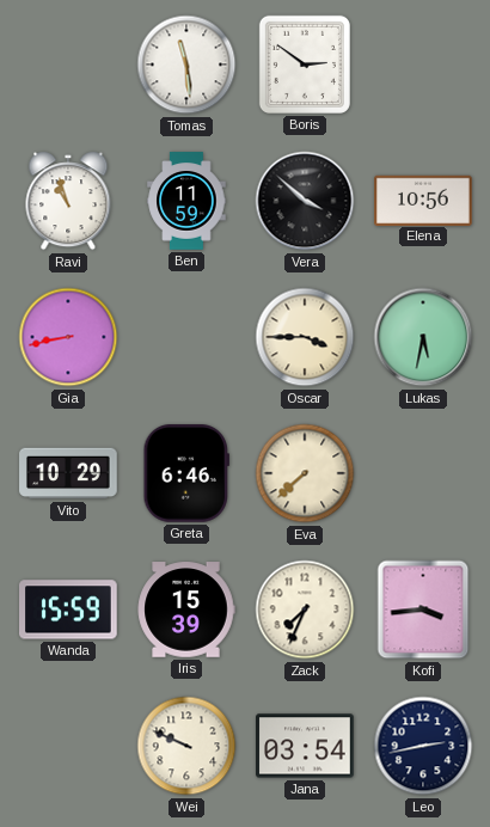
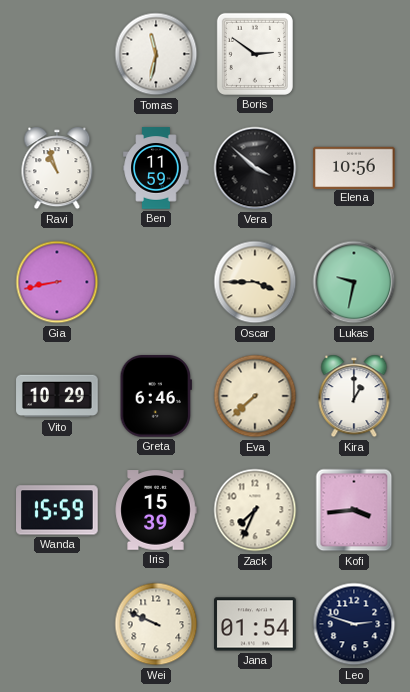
Tomas: 11:29 -> 11:32 (156, 54)
Lukas: 5:32 -> 9:32 (354, 282)
Kira: none -> 1:00 (354, 396)
Jana: 03:54 -> 01:54 (255, 624)
Leo: 2:43 -> 2:48 (354, 624)
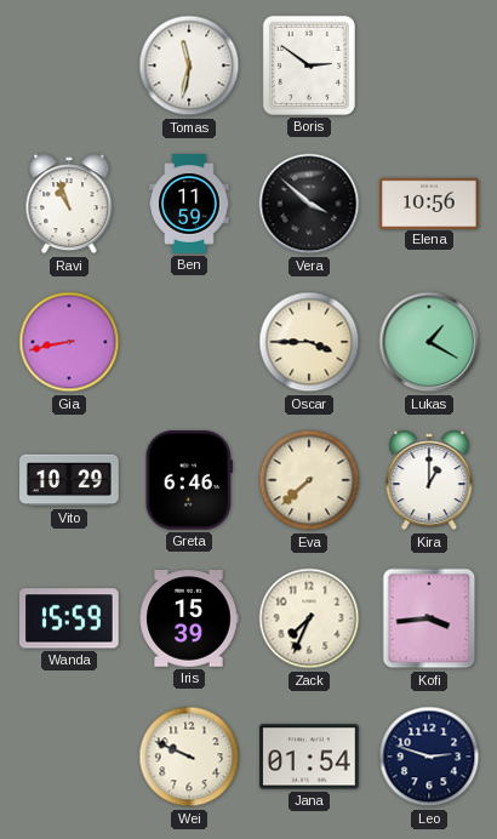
Lukas: 9:32 -> 1:20 (429, 342)
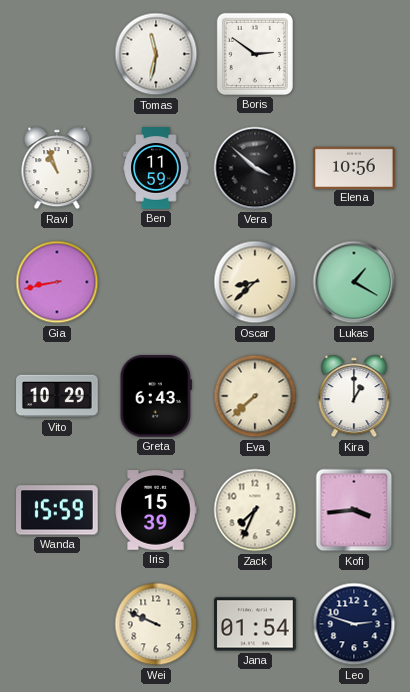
Oscar: 3:45 -> 8:38 (255, 282)
Greta: 6:46 -> 6:43 (156, 397)
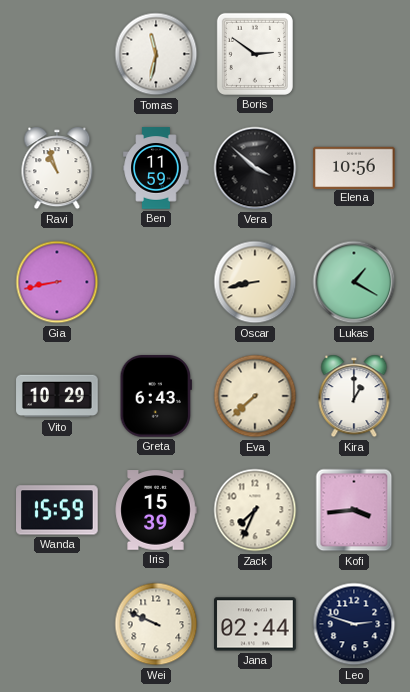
Oscar: 8:38 -> 8:43 (255, 282)
Jana: 01:54 -> 02:44 (255, 624)
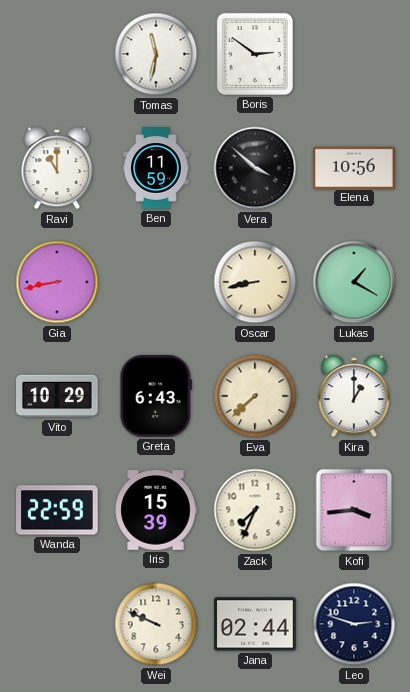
Ravi: 10:57 -> 11:00 (57, 168)
Wanda: 15:59 -> 22:59 (58, 510)
